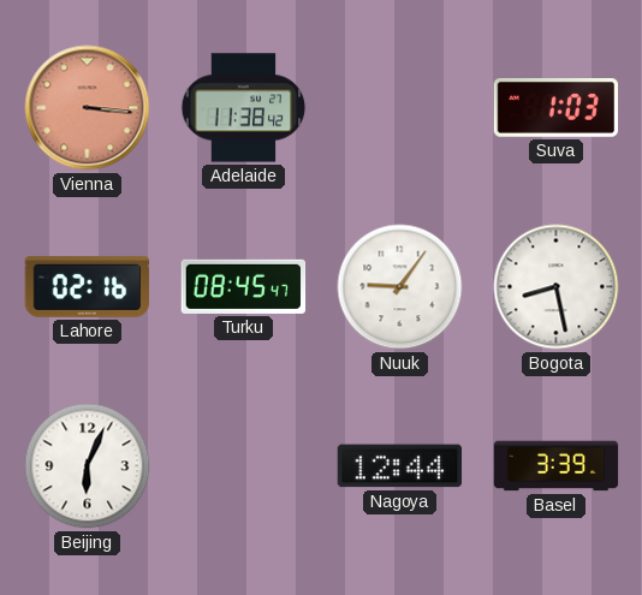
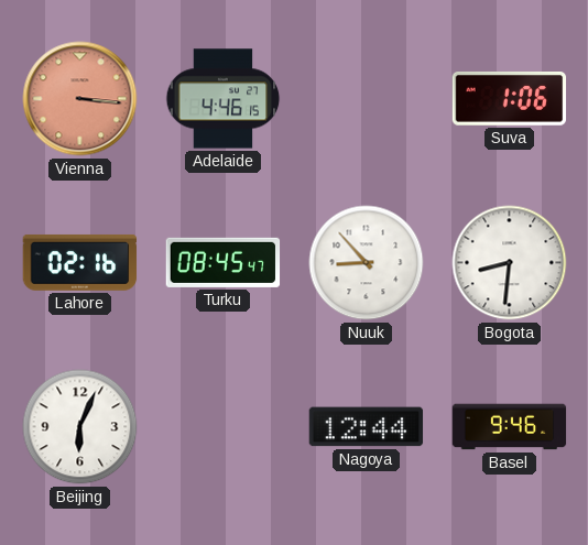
Adelaide: 11:38 -> 4:46 (224, 99)
Suva: 1:03 -> 1:06 (510, 99)
Nuuk: 9:06 -> 8:53 (367, 263)
Bogota: 8:28 -> 8:31 (510, 263)
Basel: 3:39 -> 9:46 (510, 427)
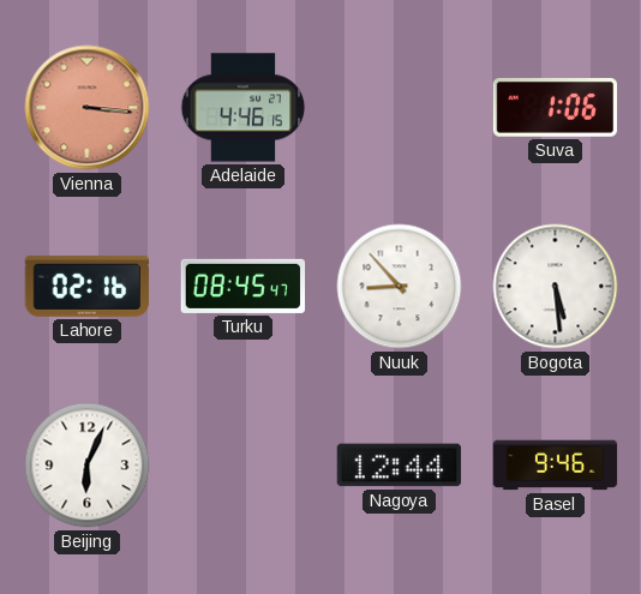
Bogota: 8:31 -> 5:29 (556, 287)
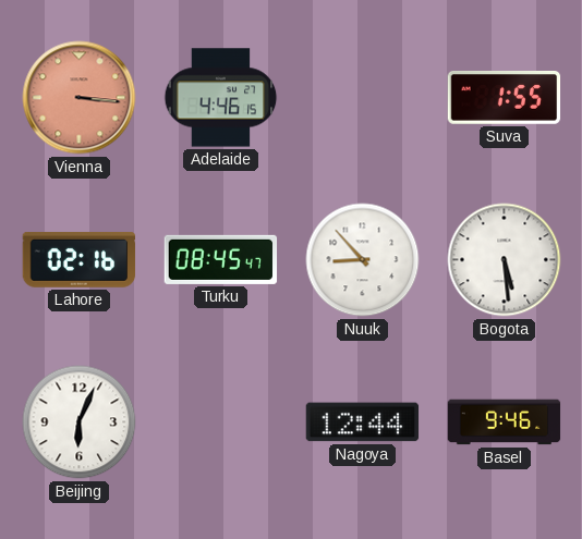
Suva: 1:06 -> 1:55 (505, 98)
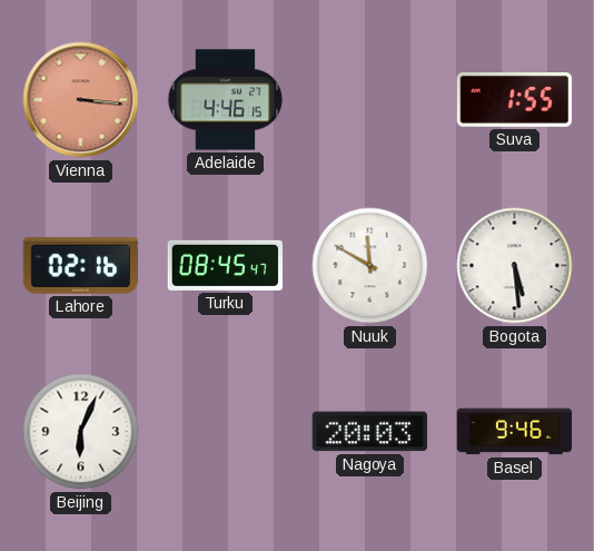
Nuuk: 8:53 -> 11:50 (370, 266)
Nagoya: 12:44 -> 20:03 (370, 432)
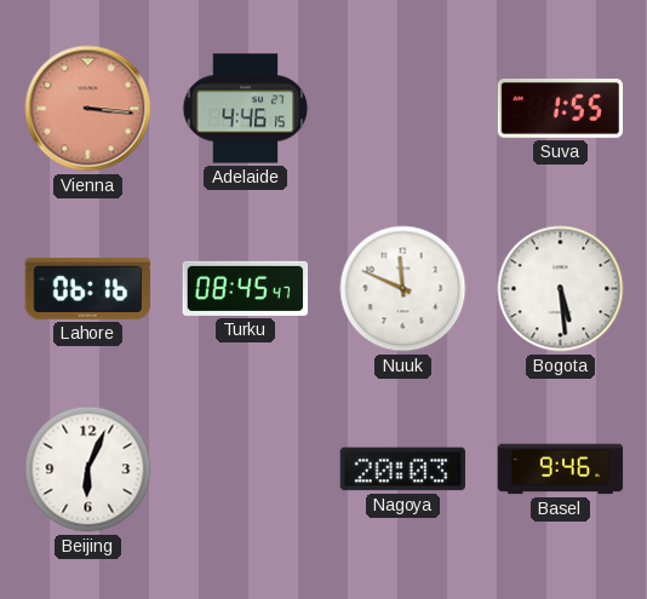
Lahore: 02:16 -> 06:16 (88, 289)
Nuuk: 11:50 -> 11:49 (403, 289)
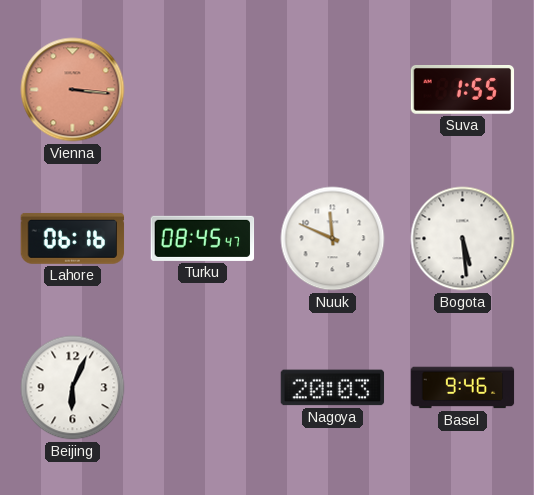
Adelaide: 4:46 -> none (246, 109)
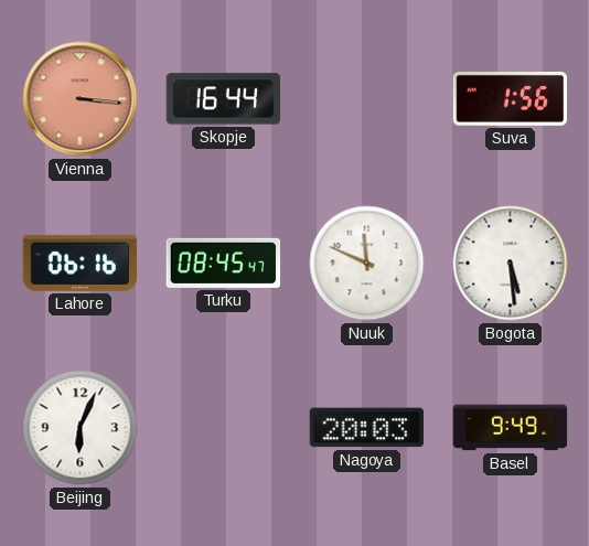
Skopje: none -> 16:44 (224, 99)
Suva: 1:55 -> 1:56 (511, 99)
Basel: 9:46 -> 9:49 (511, 428)
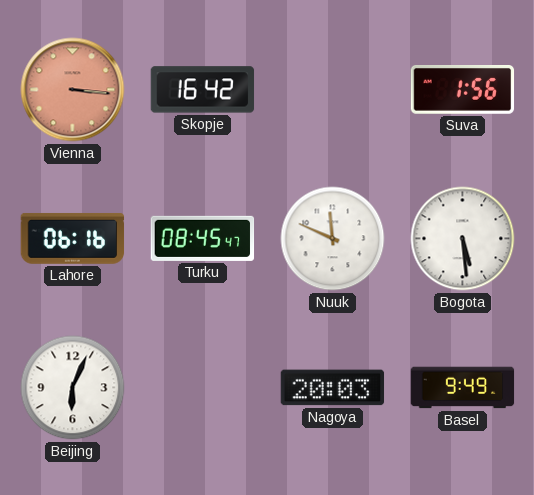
Skopje: 16:44 -> 16:42 (203, 90)
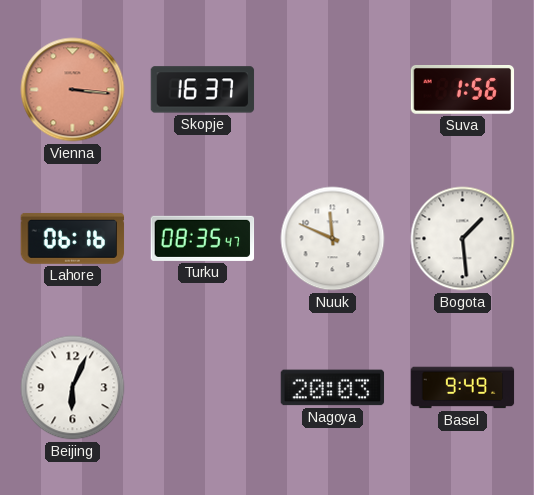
Skopje: 16:42 -> 16:37 (203, 90)
Turku: 08:45 -> 08:35 (203, 238)
Bogota: 5:29 -> 1:29 (463, 239)
